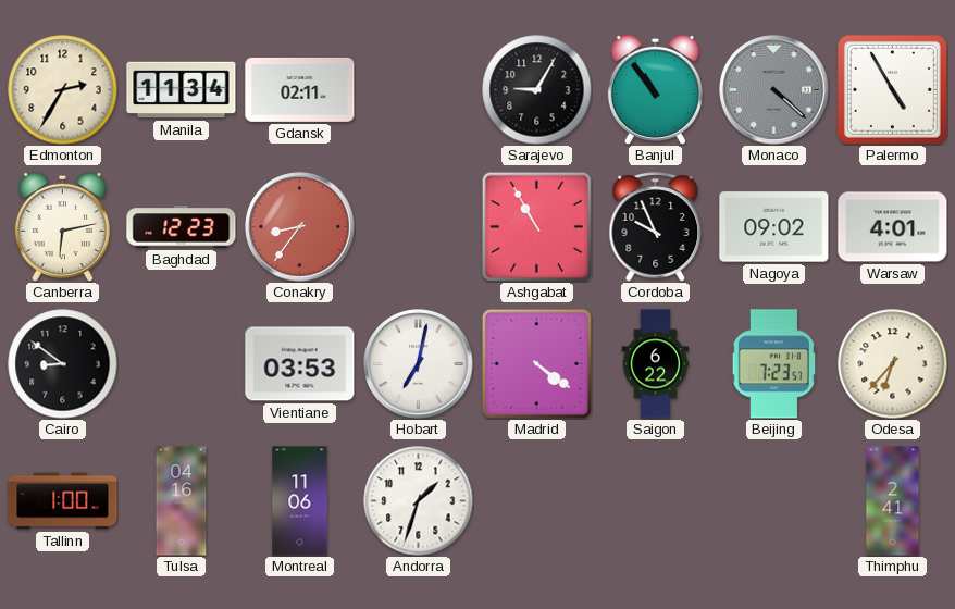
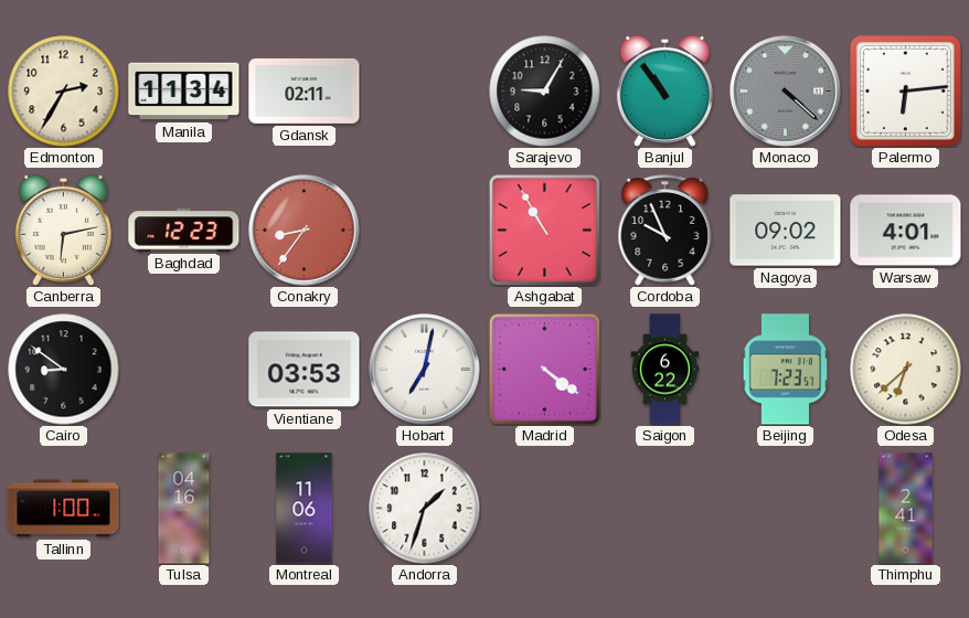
Palermo: 4:55 -> 6:14 (905, 90)
Odesa: 6:37 -> 6:38 (906, 370)
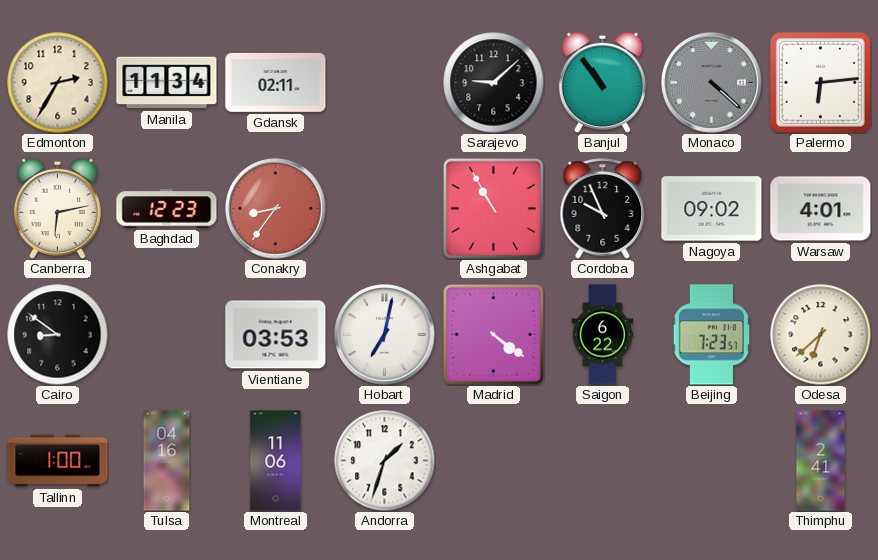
Sarajevo: 9:05 -> 9:08 (494, 83)
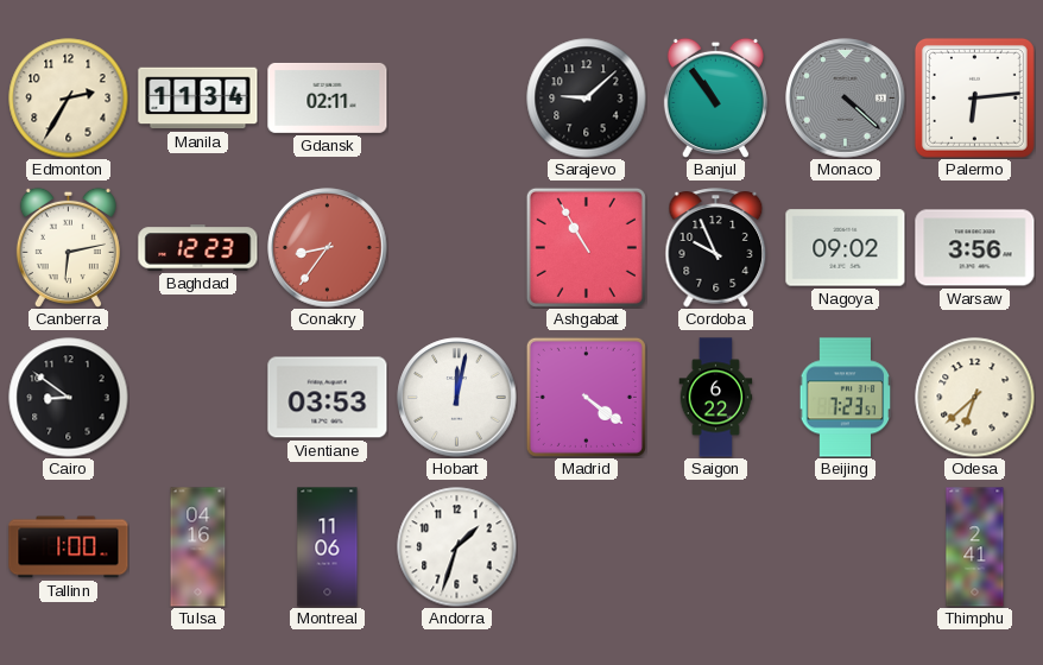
Warsaw: 4:01 -> 3:56 (975, 248)
Hobart: 7:02 -> 12:02 (457, 398)
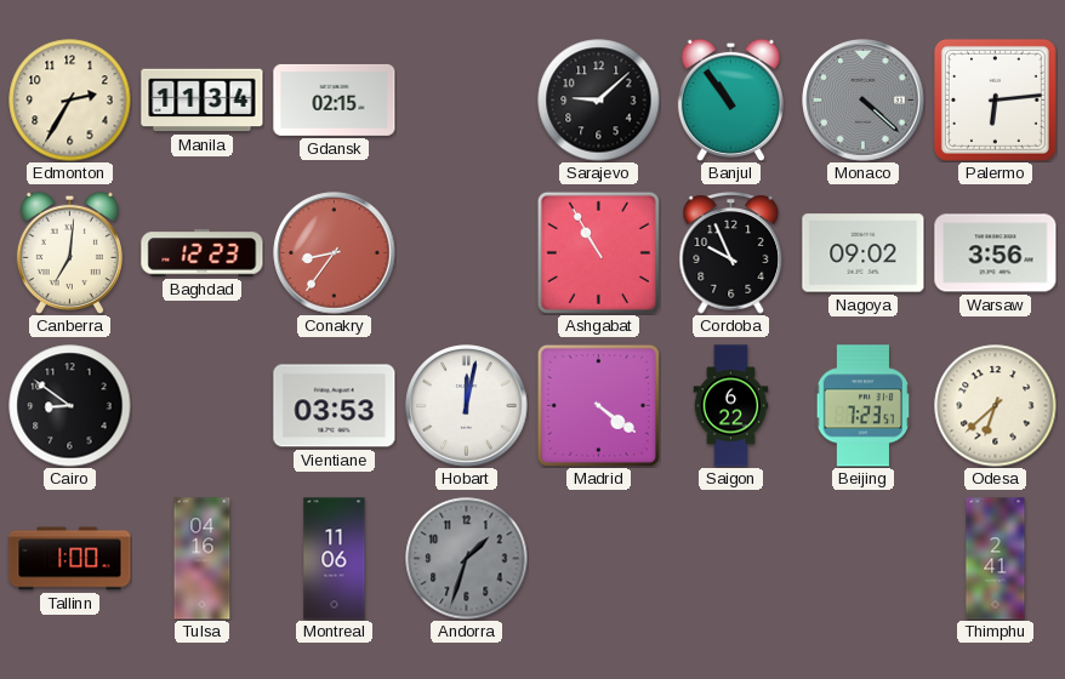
Gdansk: 02:11 -> 02:15 (335, 99)
Canberra: 6:13 -> 7:01 (69, 252)
Andorra dial: white -> grey (467, 559)
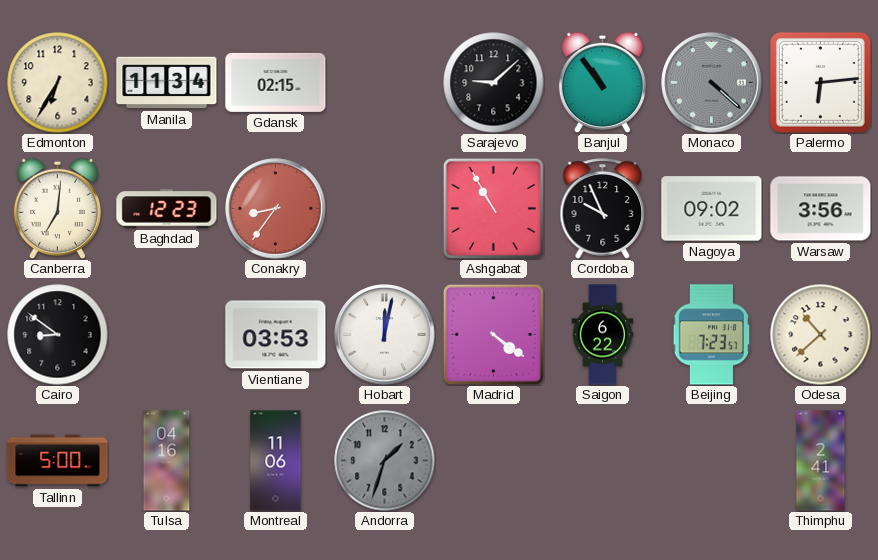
Edmonton: 2:35 -> 6:35 (58, 83)
Odesa: 6:38 -> 10:38 (821, 335)
Tallinn: 1:00 -> 5:00 (58, 461)
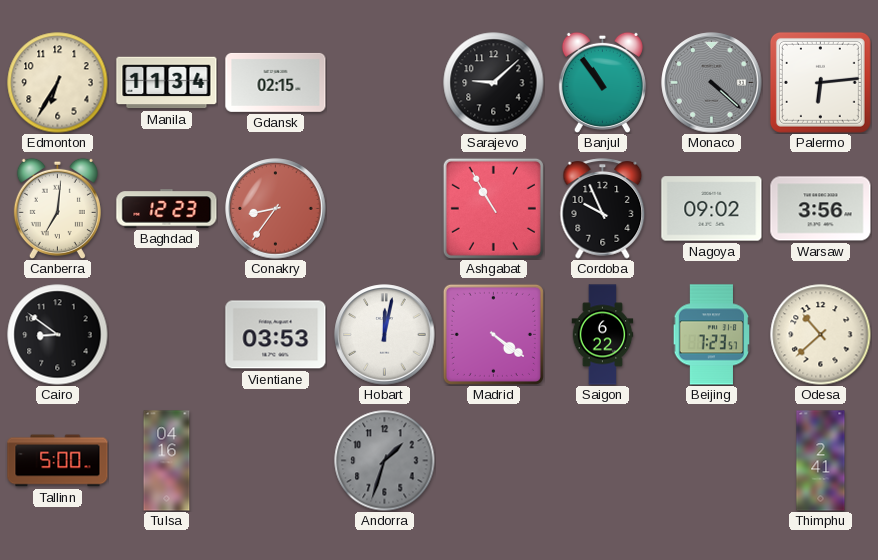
Montreal: 11:06 -> none (276, 461)
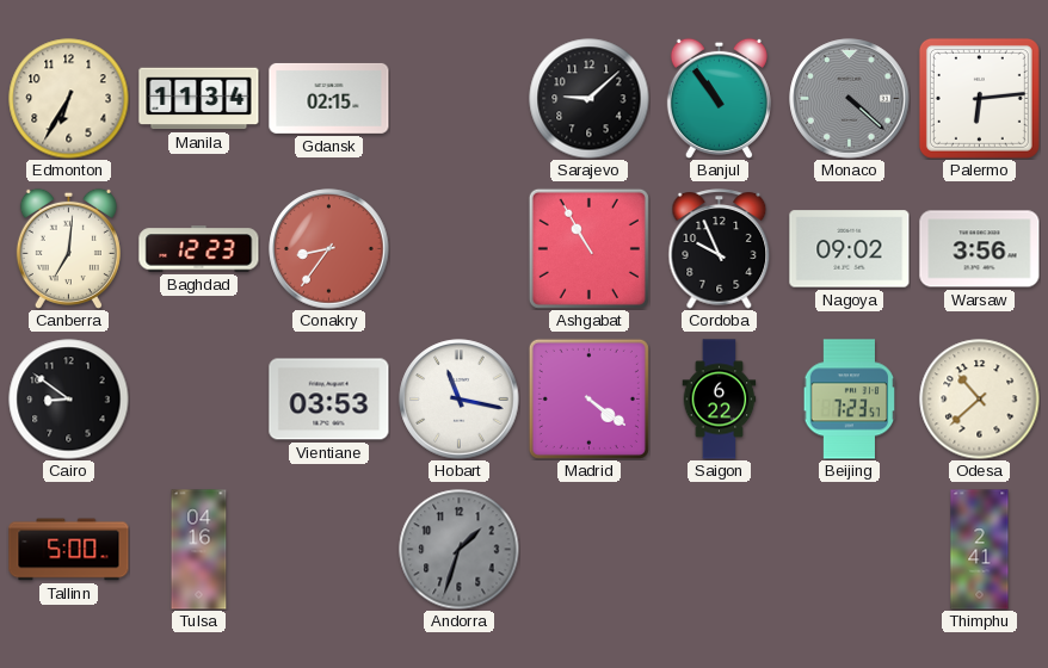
Hobart: 12:02 -> 11:17 (460, 400)
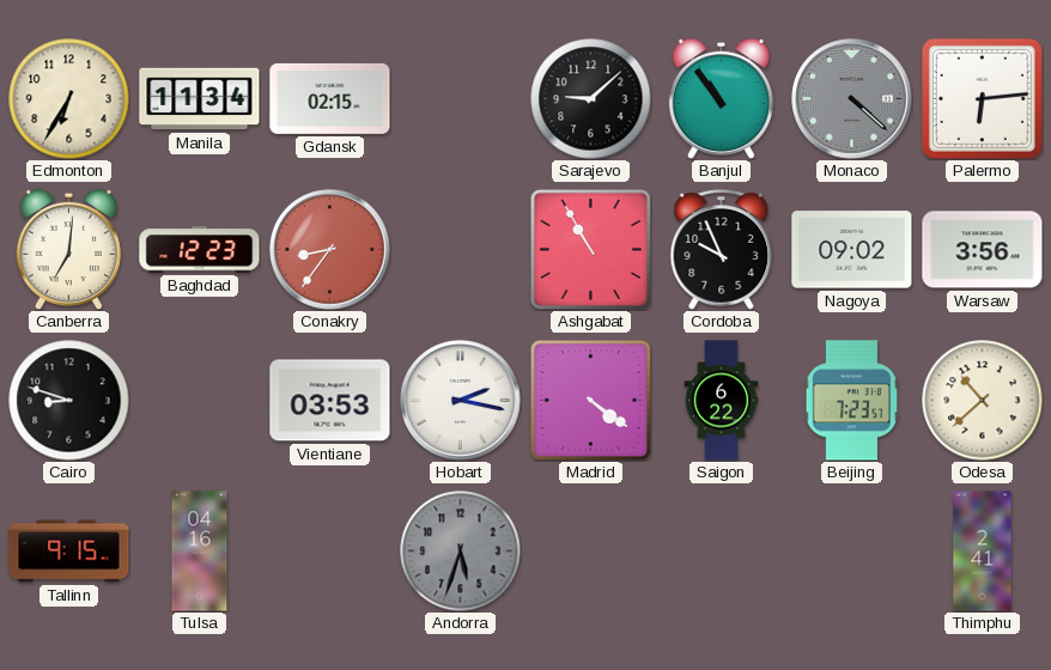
Cairo: 8:51 -> 8:48 (69, 401)
Hobart: 11:17 -> 2:17 (461, 401)
Tallinn: 5:00 -> 9:15 (69, 552)
Andorra: 1:33 -> 5:33 (461, 552)
